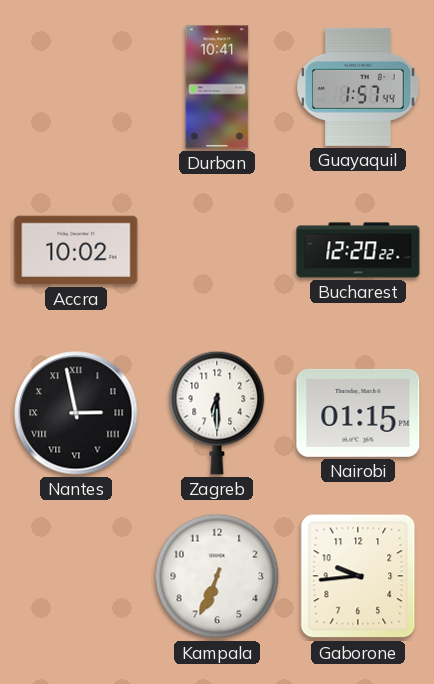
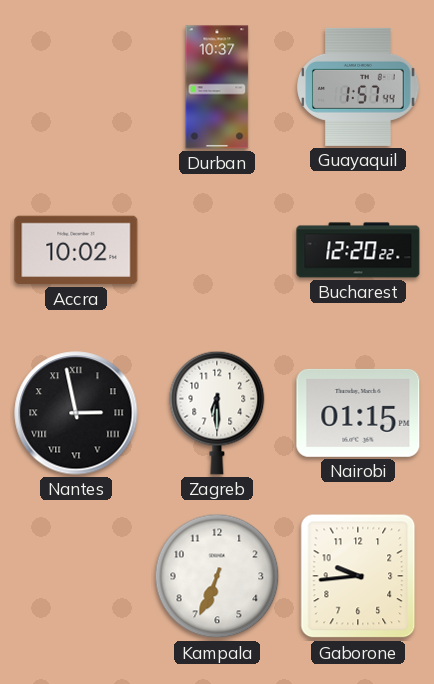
Durban: 10:41 -> 10:37 (217, 87)
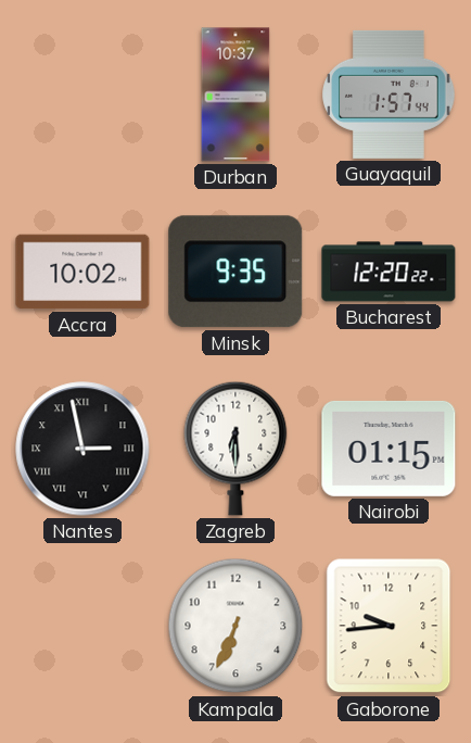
Minsk: none -> 9:35 (235, 272)
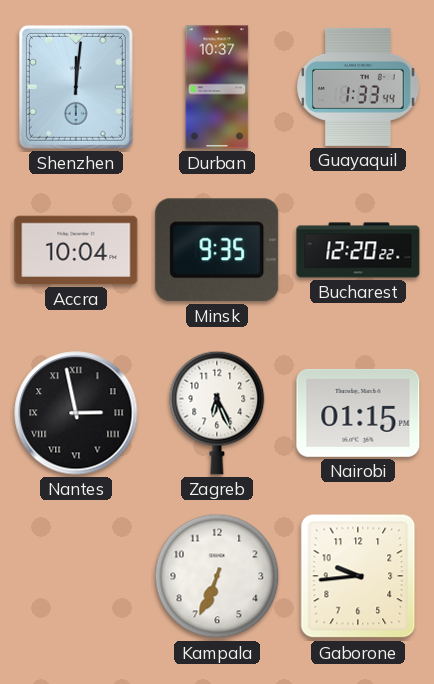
Shenzhen: none -> 12:01 (76, 87)
Guayaquil: 1:57 -> 1:33 (358, 87)
Accra: 10:02 -> 10:04 (76, 250)
Zagreb: 6:30 -> 6:26 (217, 413)
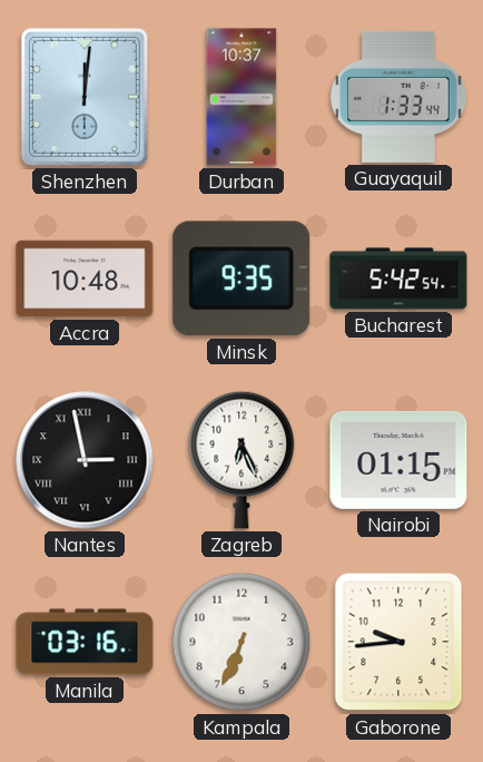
Accra: 10:04 -> 10:48 (85, 279)
Bucharest: 12:20 -> 5:42 (398, 279)
Manila: none -> 03:16 (85, 642)
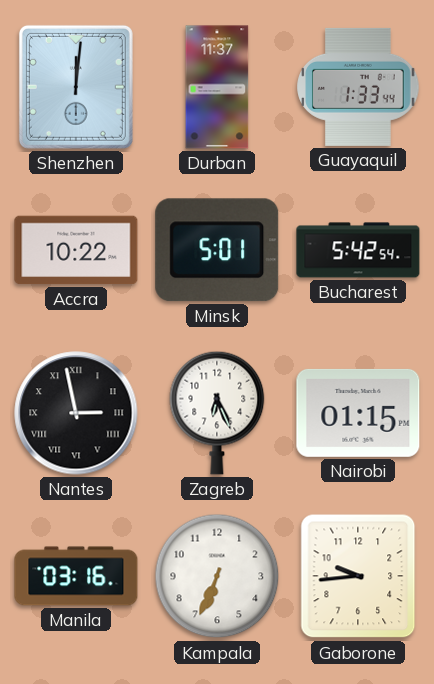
Durban: 10:37 -> 11:37 (217, 87)
Accra: 10:48 -> 10:22 (76, 250)
Minsk: 9:35 -> 5:01 (217, 250)
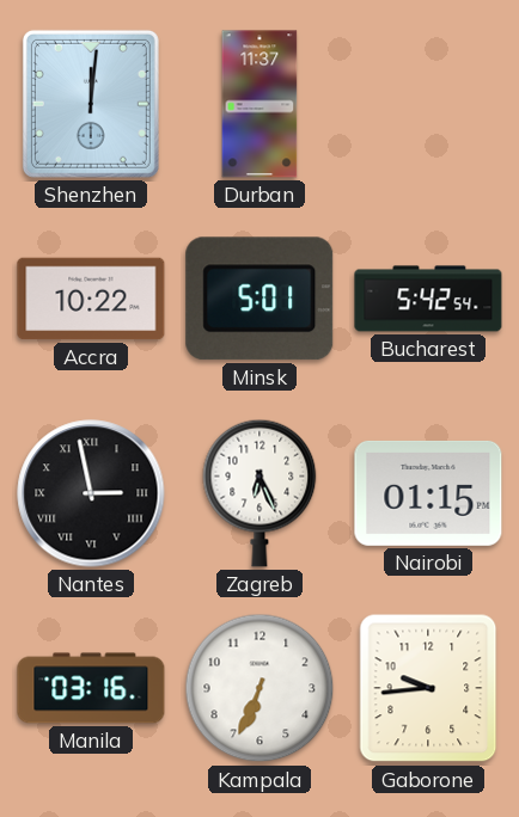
Guayaquil: 1:33 -> none (358, 87)
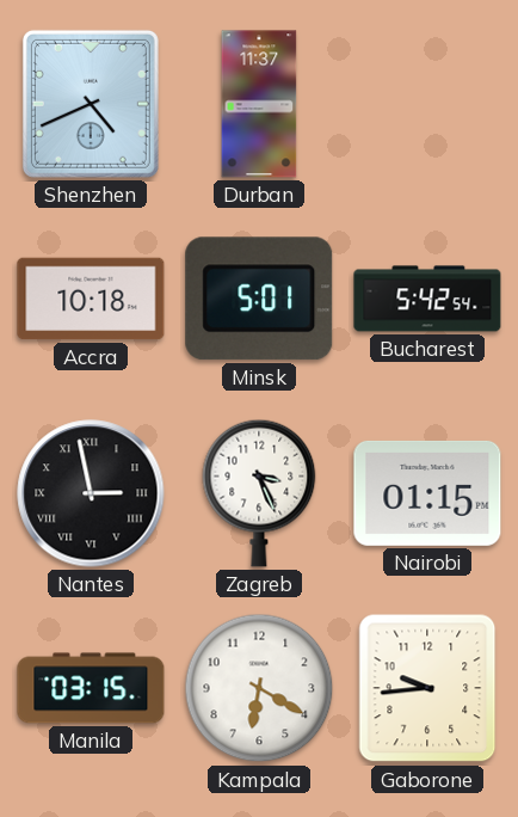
Shenzhen: 12:01 -> 4:41 (91, 104)
Accra: 10:22 -> 10:18 (91, 299)
Zagreb: 6:26 -> 3:26 (259, 493)
Manila: 03:16 -> 03:15 (91, 688)
Kampala: 6:34 -> 6:20 (259, 688)
